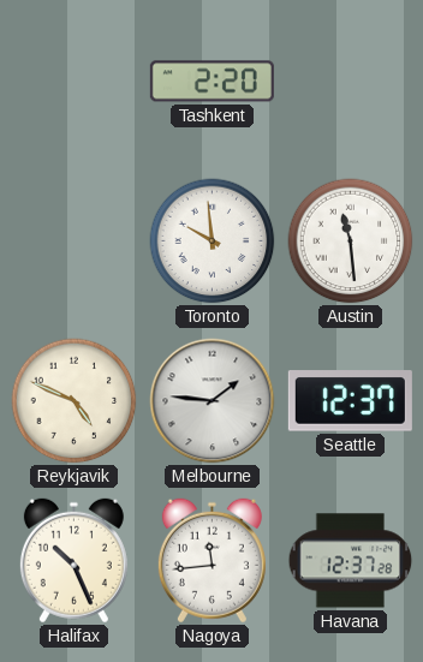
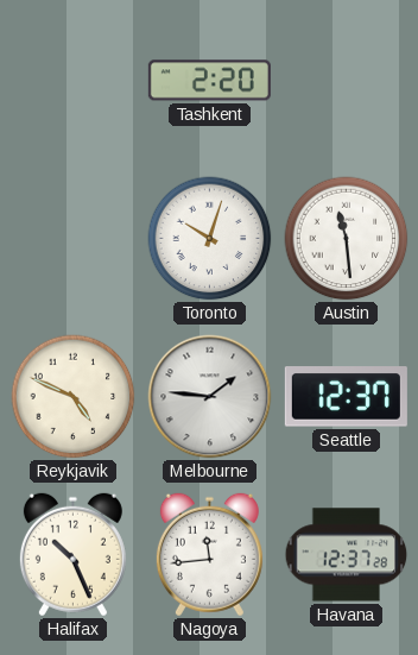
Toronto: 9:59 -> 10:03 (210, 239)
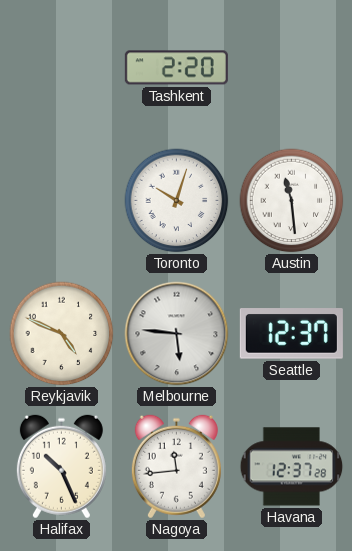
Melbourne: 1:46 -> 5:46 (177, 334)
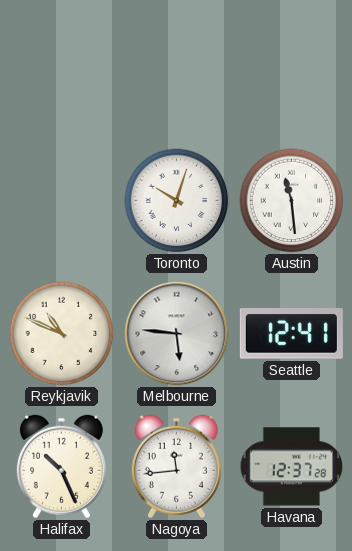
Tashkent: 2:20 -> none (176, 68)
Reykjavik: 4:49 -> 10:49 (62, 334)
Seattle: 12:37 -> 12:41 (291, 334)
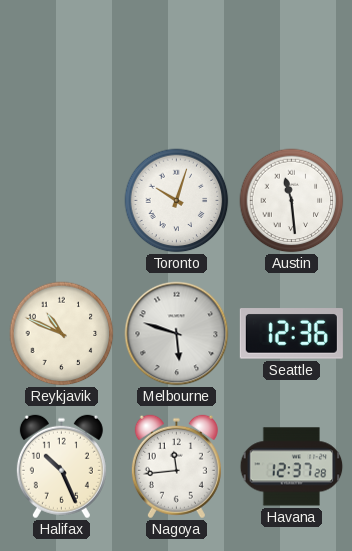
Melbourne: 5:46 -> 5:48 (177, 334)
Seattle: 12:41 -> 12:36 (291, 334)
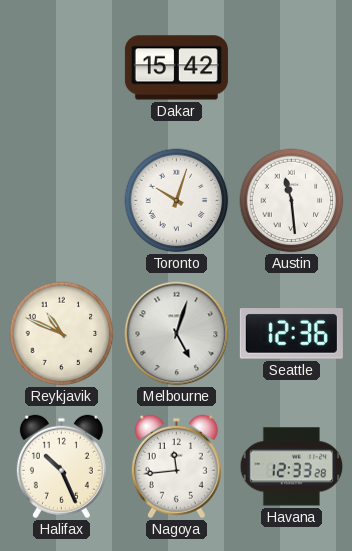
Dakar: none -> 15:42 (176, 68)
Melbourne: 5:48 -> 5:03 (177, 334)
Havana: 12:37 -> 12:33 (292, 467)
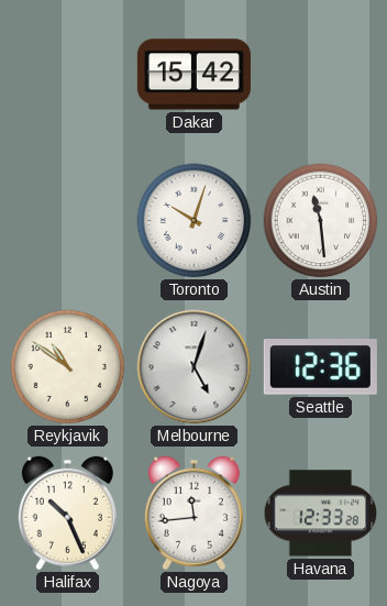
Reykjavik: 10:49 -> 10:51 (68, 367)
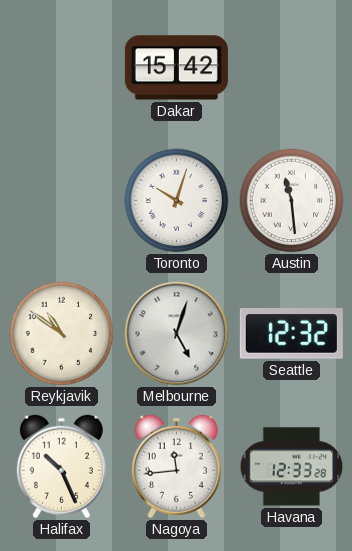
Seattle: 12:36 -> 12:32 (291, 334)
